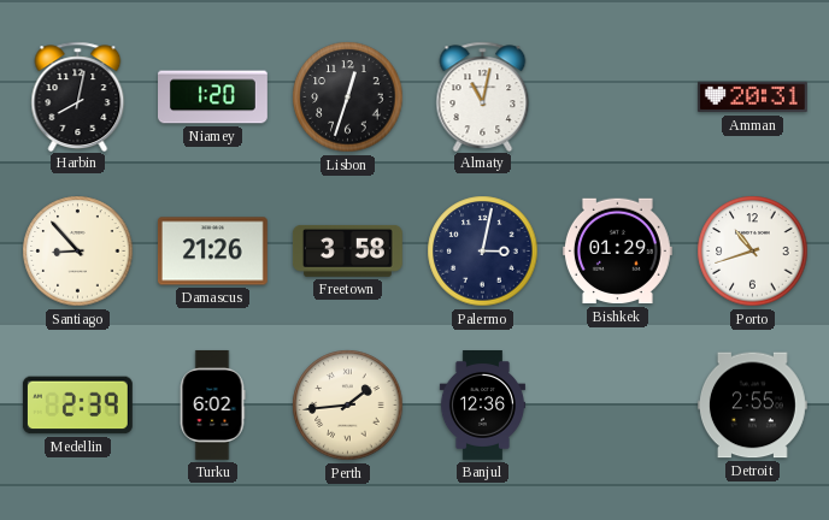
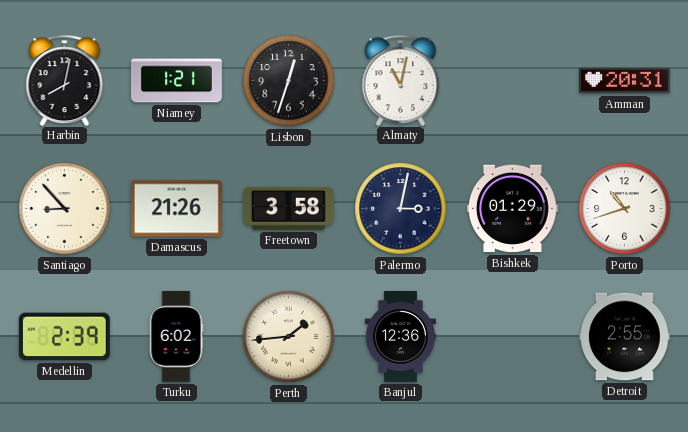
Niamey: 1:20 -> 1:21 (177, 81)
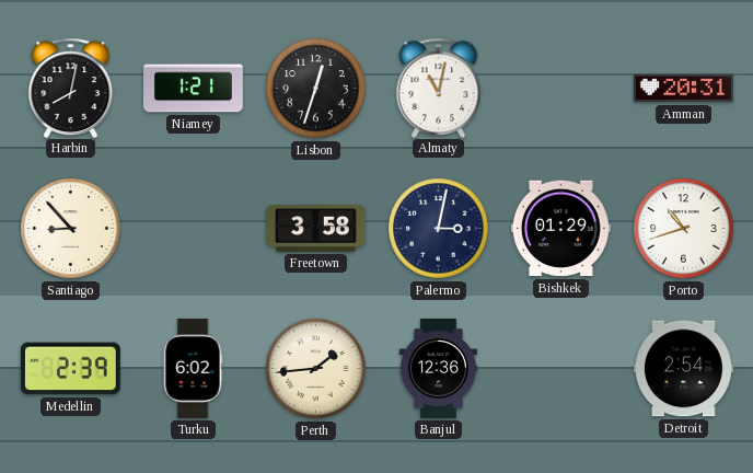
Damascus: 21:26 -> none (176, 209)
Detroit: 2:55 -> 2:54 (683, 369)
